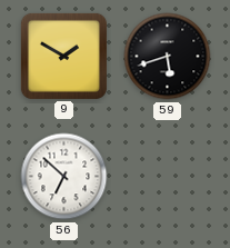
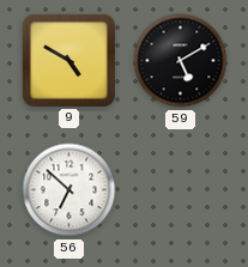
9: 1:50 -> 4:50 (68, 60)
59: 5:42 -> 5:10 (181, 61)
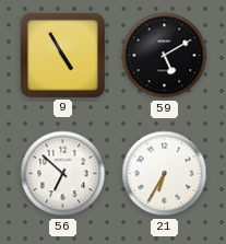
9: 4:50 -> 4:55 (62, 55)
21: none -> 6:35 (165, 174)
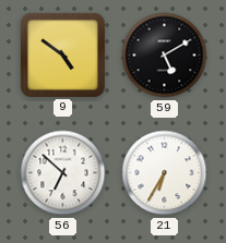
9: 4:55 -> 4:51 (62, 54)
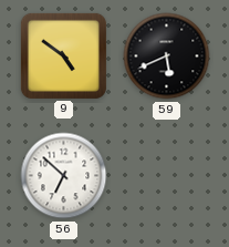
59: 5:10 -> 5:41 (167, 56)
21: 6:35 -> none (165, 173)
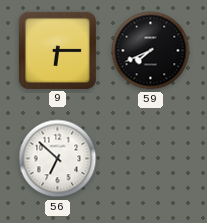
9: 4:51 -> 6:15 (57, 50)
59: 5:41 -> 7:41 (151, 51)
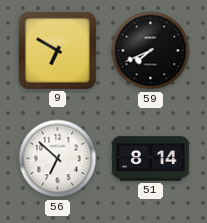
9: 6:15 -> 6:50 (57, 50)
51: none -> 8:14 (150, 159)
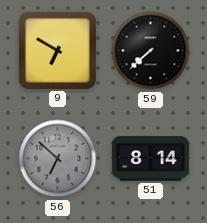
59: 7:41 -> 7:38 (151, 51)
56 dial: white -> grey (58, 159)
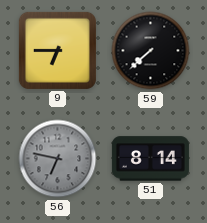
9: 6:50 -> 6:45 (57, 50)
56: 6:52 -> 6:47 (58, 159)
